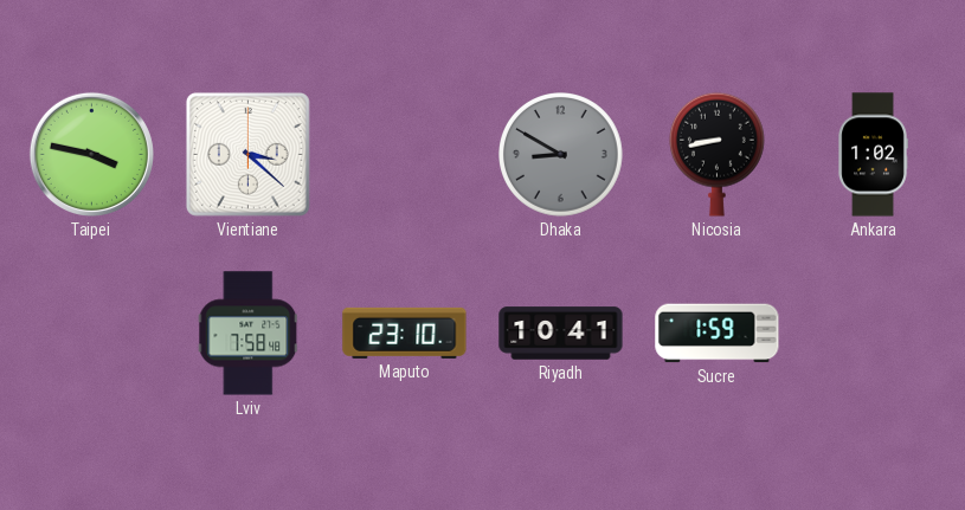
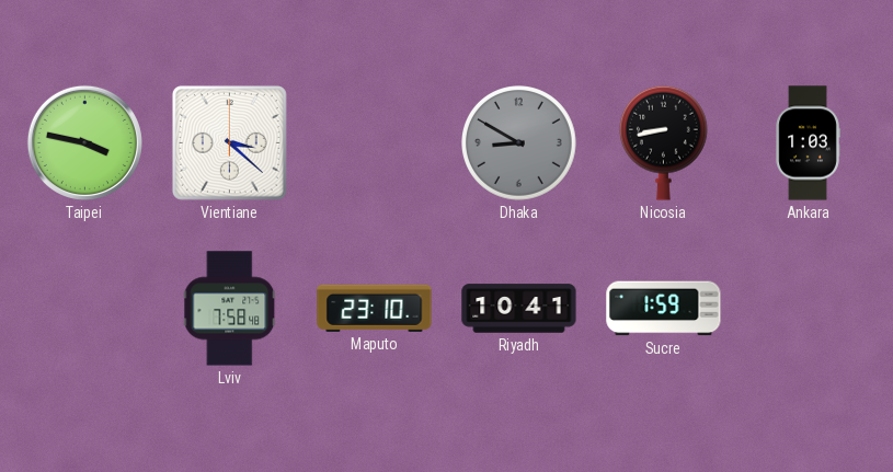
Ankara: 1:02 -> 1:03 (808, 143)
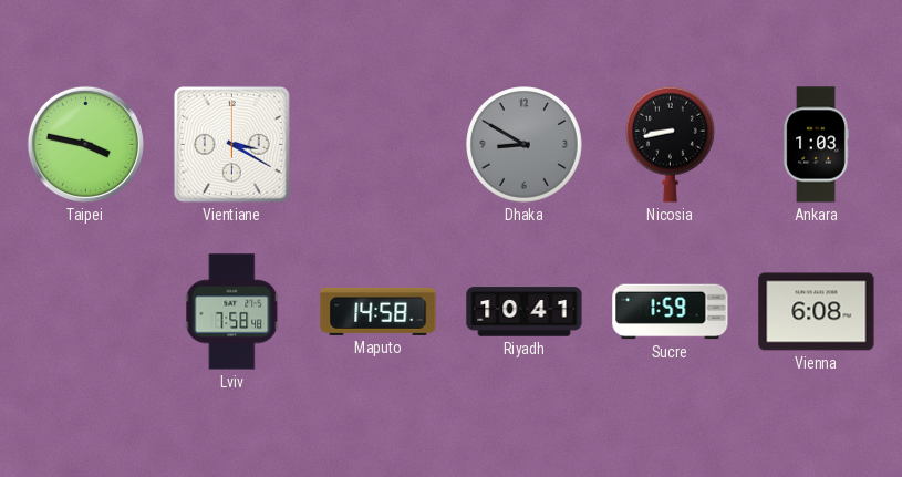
Vientiane: 3:22 -> 3:20 (231, 144)
Maputo: 23:10 -> 14:58 (379, 311)
Vienna: none -> 6:08 (817, 312)
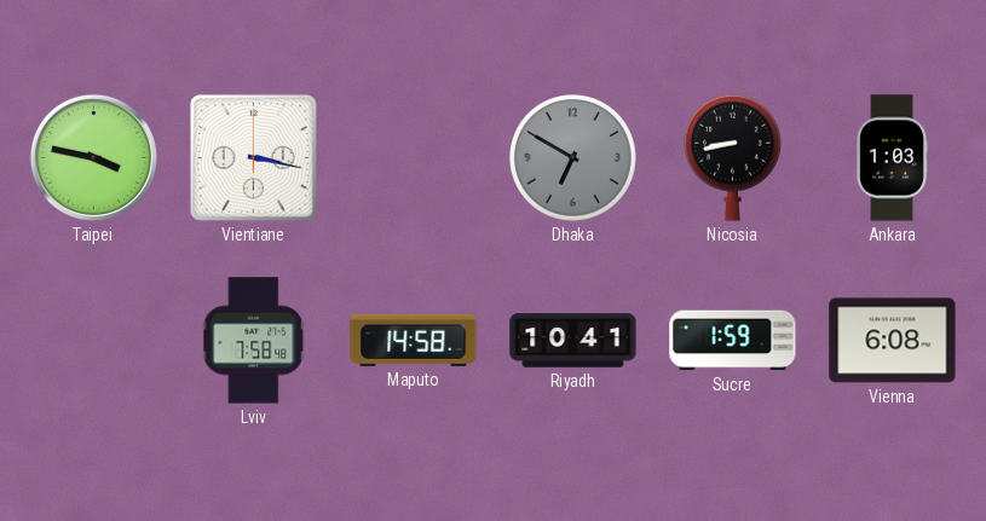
Vientiane: 3:20 -> 3:17 (253, 157)
Dhaka: 8:50 -> 6:50 (573, 158)
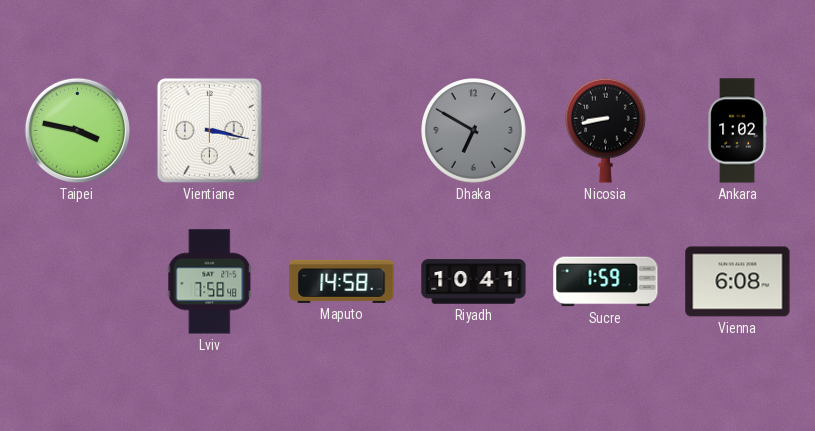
Ankara: 1:03 -> 1:02 (737, 131)
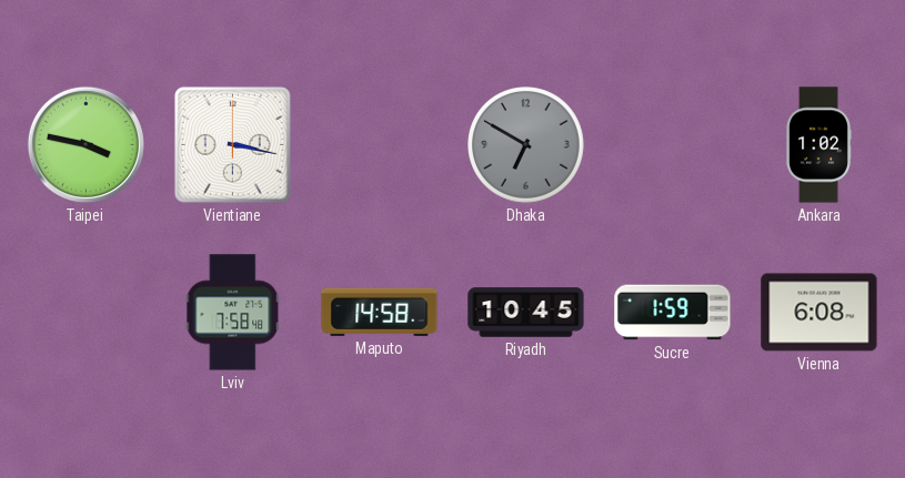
Nicosia: 8:43 -> none (605, 130)
Riyadh: 10:41 -> 10:45 (526, 313)
